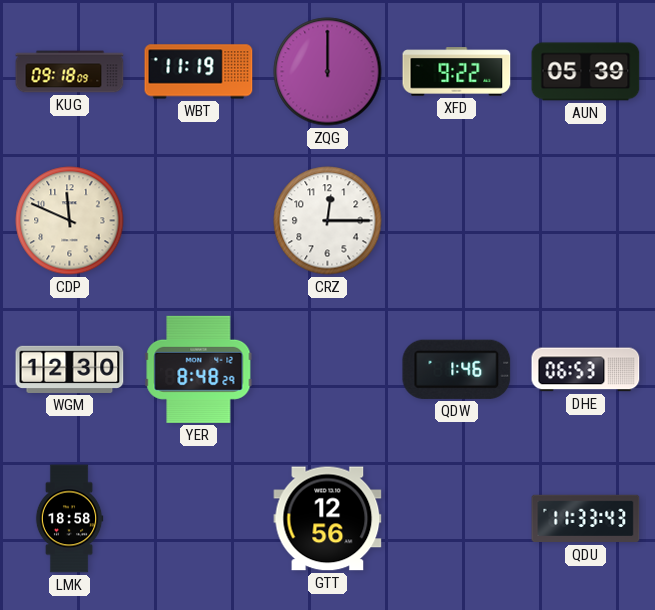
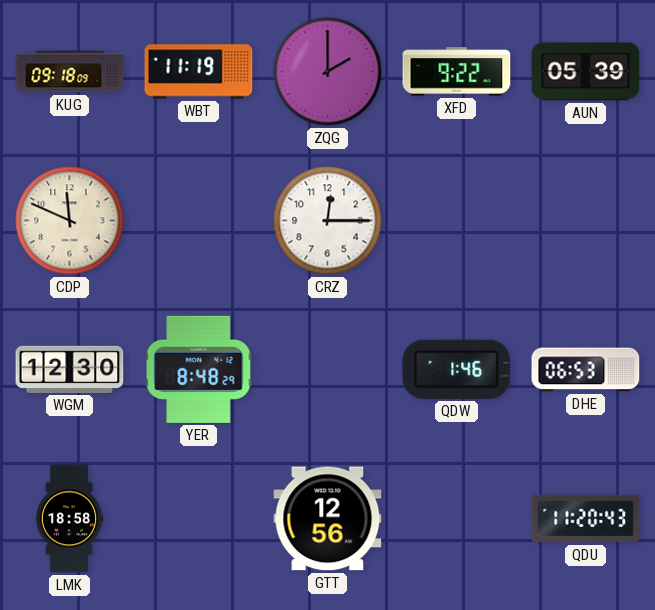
ZQG: 12:00 -> 2:00 (328, 72)
QDU: 11:33 -> 11:20 (586, 519)
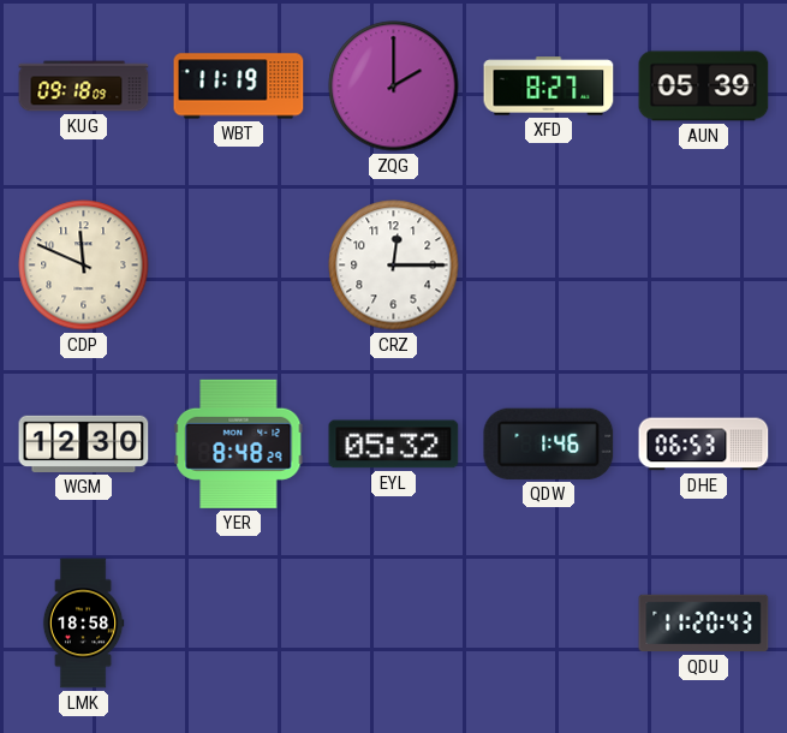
XFD: 9:22 -> 8:27 (549, 87)
EYL: none -> 05:32 (394, 445)
GTT: 12:56 -> none (328, 519)
